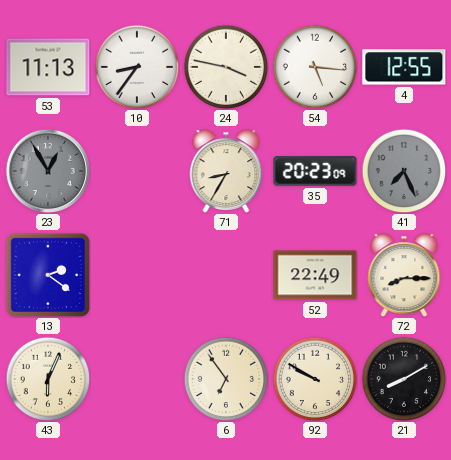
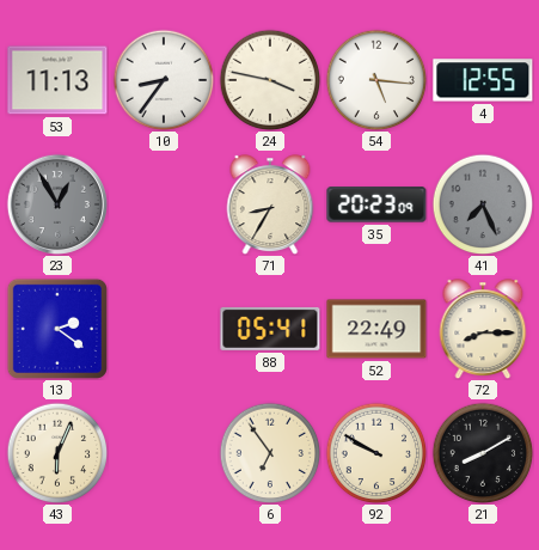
88: none -> 05:41 (270, 329)
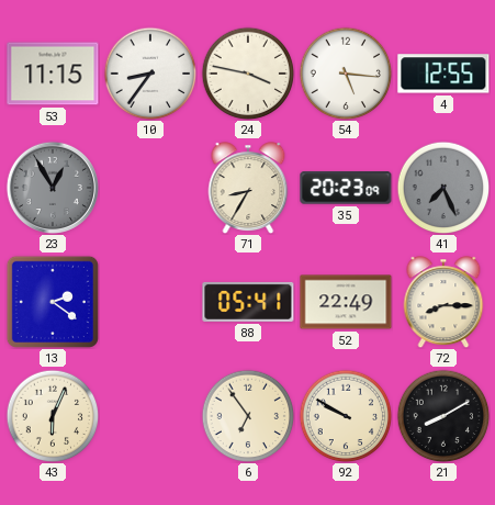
53: 11:13 -> 11:15 (53, 74)
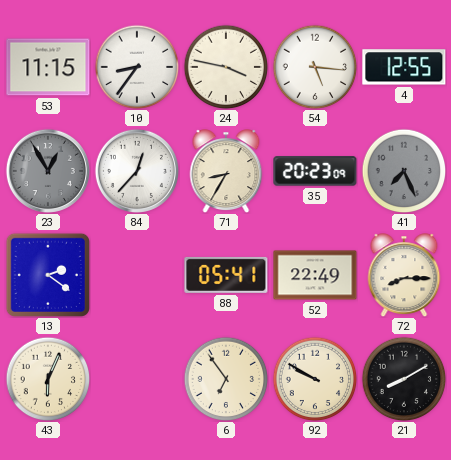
84: none -> 12:37 (137, 171)
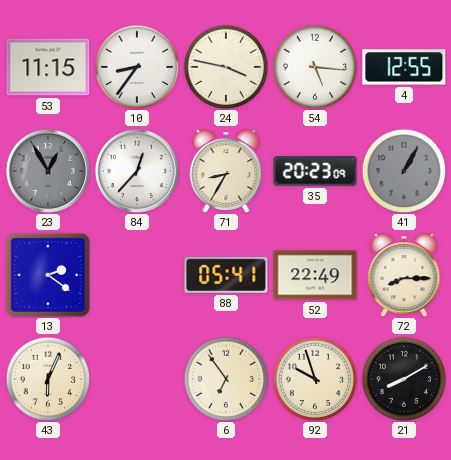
41: 7:26 -> 1:05 (404, 171)
92: 9:50 -> 9:57 (315, 379)
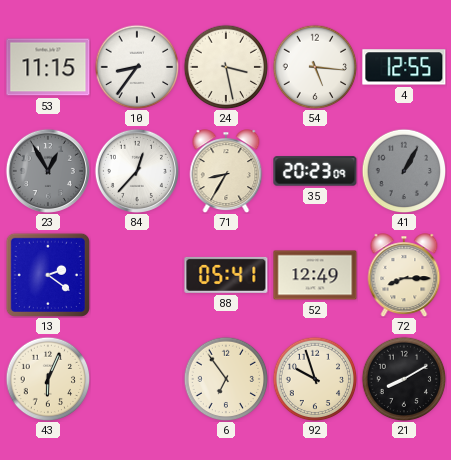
24: 3:47 -> 3:28 (226, 67)
52: 22:49 -> 12:49 (315, 275)
